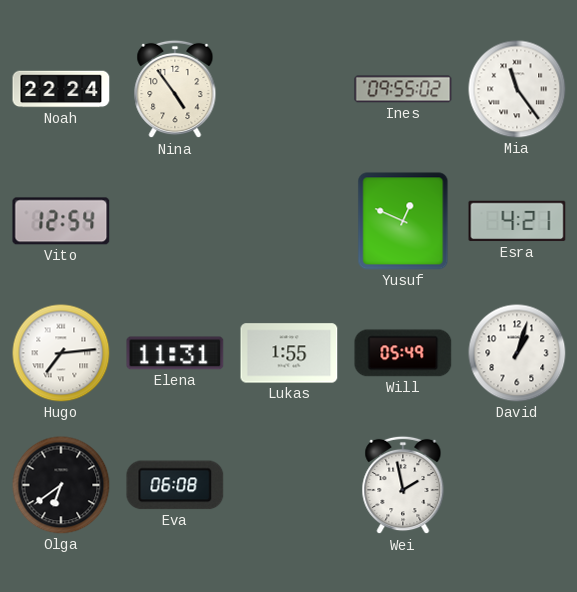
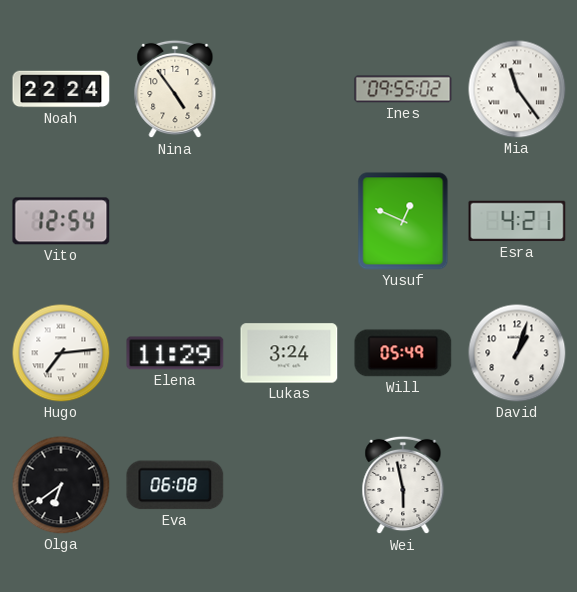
Elena: 11:31 -> 11:29 (175, 353)
Lukas: 1:55 -> 3:24 (289, 353)
Wei: 1:58 -> 5:58 (403, 485)
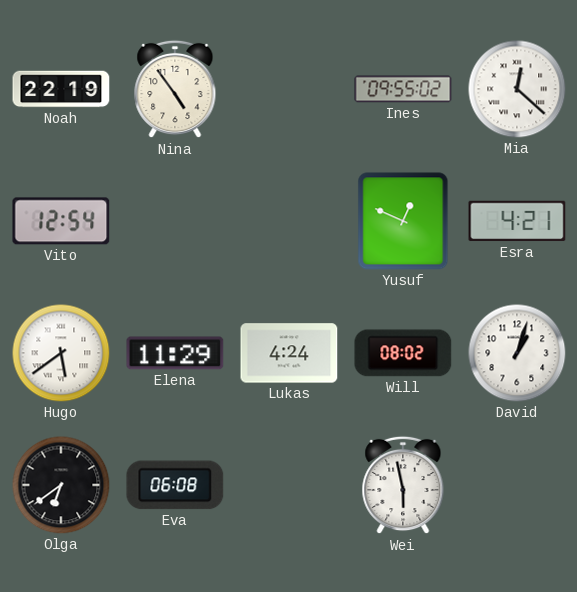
Noah: 22:24 -> 22:19 (61, 89)
Mia: 11:24 -> 12:22 (517, 89)
Hugo: 7:14 -> 5:39 (61, 353)
Lukas: 3:24 -> 4:24 (289, 353)
Will: 05:49 -> 08:02 (403, 353)
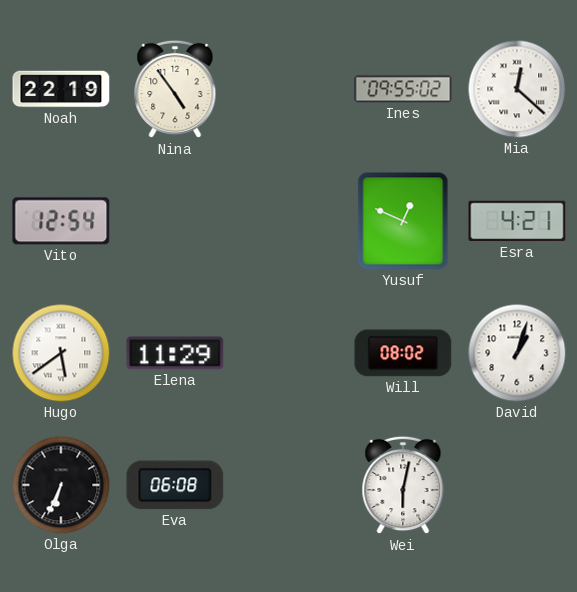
Lukas: 4:24 -> none (289, 353)
Olga: 6:39 -> 6:34 (61, 485)
Wei: 5:58 -> 6:02 (403, 485)
